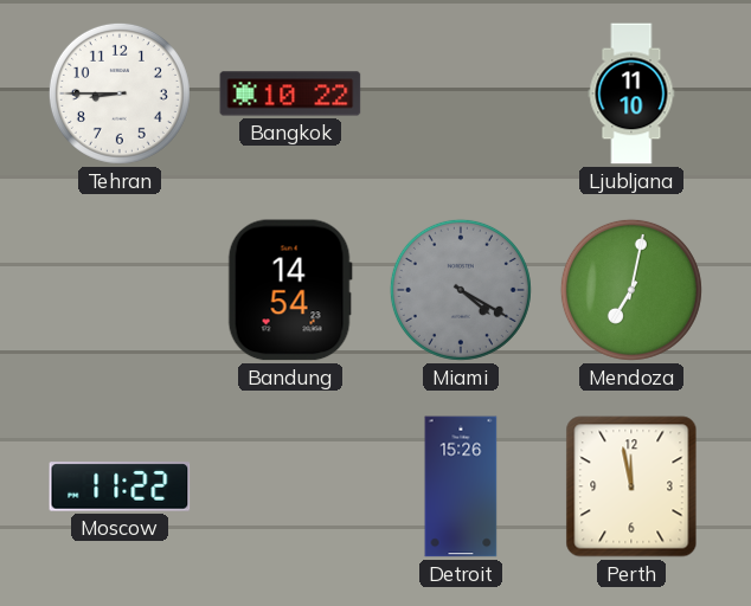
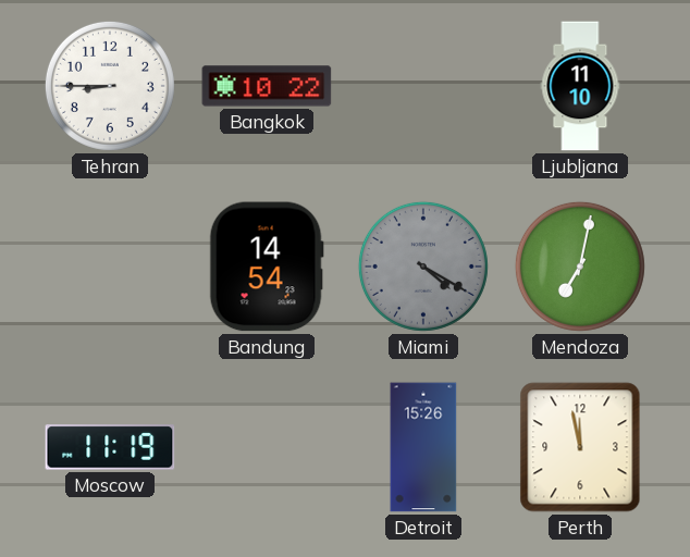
Moscow: 11:22 -> 11:19 (110, 447)
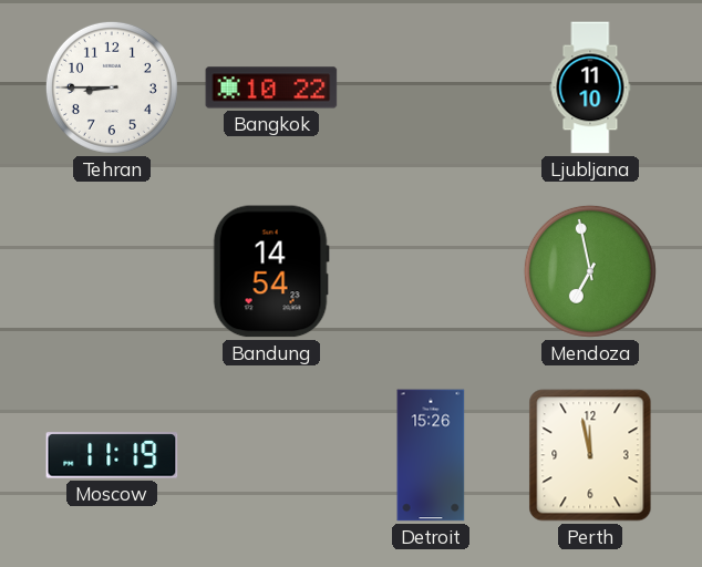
Miami: 4:20 -> none (423, 267)
Mendoza: 7:02 -> 6:58 (590, 271)
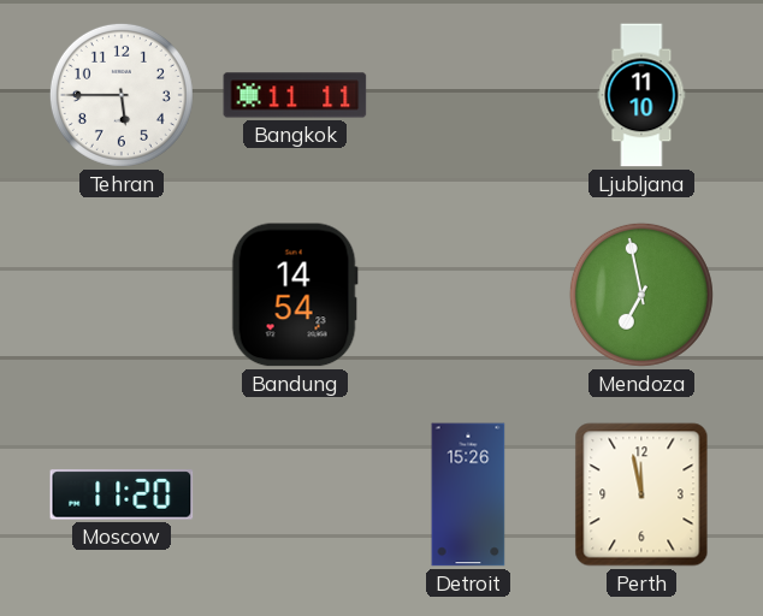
Tehran: 8:45 -> 5:45 (122, 95)
Bangkok: 10:22 -> 11:11 (295, 95)
Moscow: 11:19 -> 11:20 (122, 494)
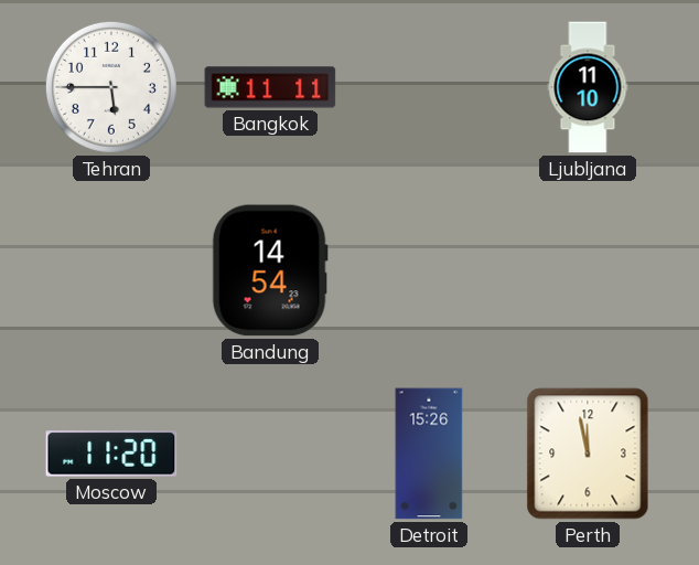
Mendoza: 6:58 -> none (641, 295)
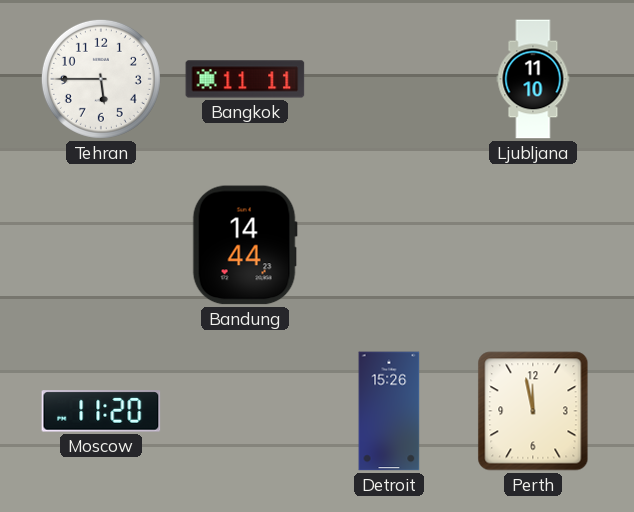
Bandung: 14:54 -> 14:44 (245, 245)
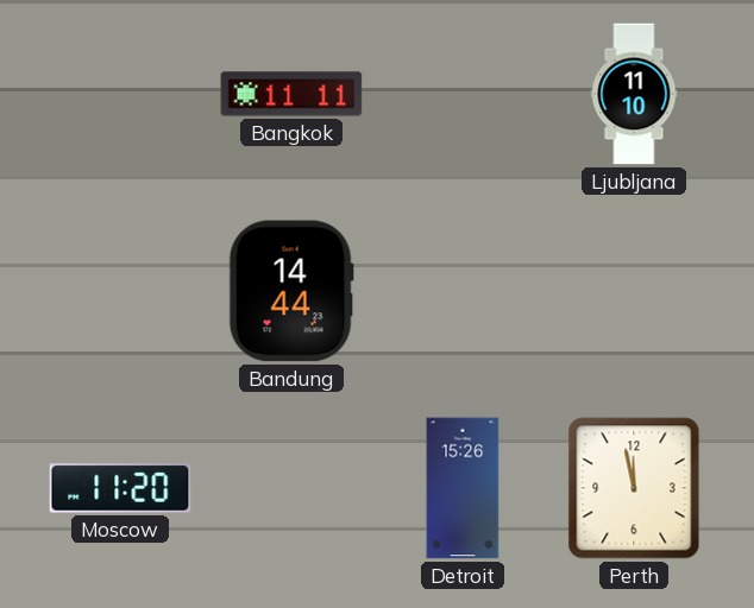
Tehran: 5:45 -> none (101, 79)
